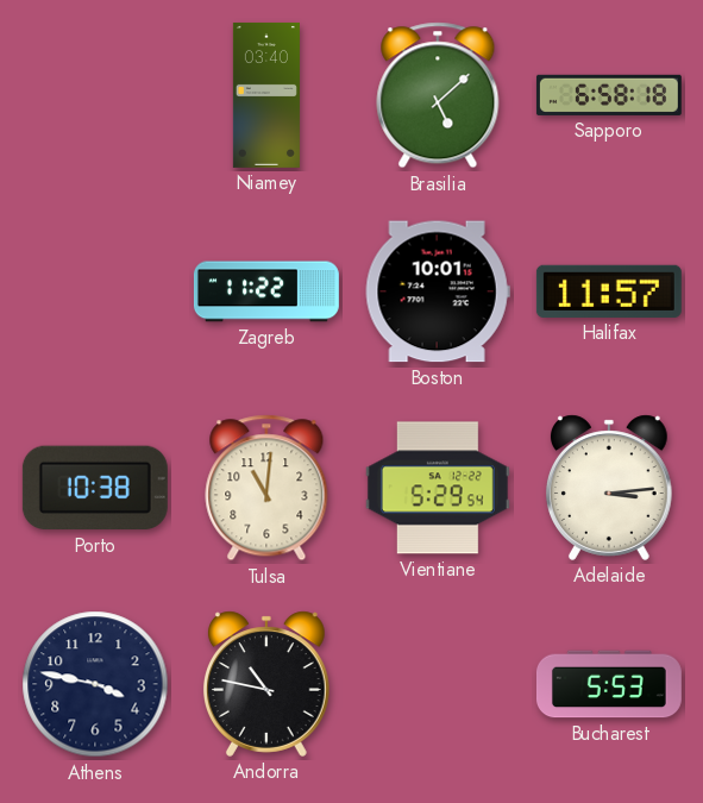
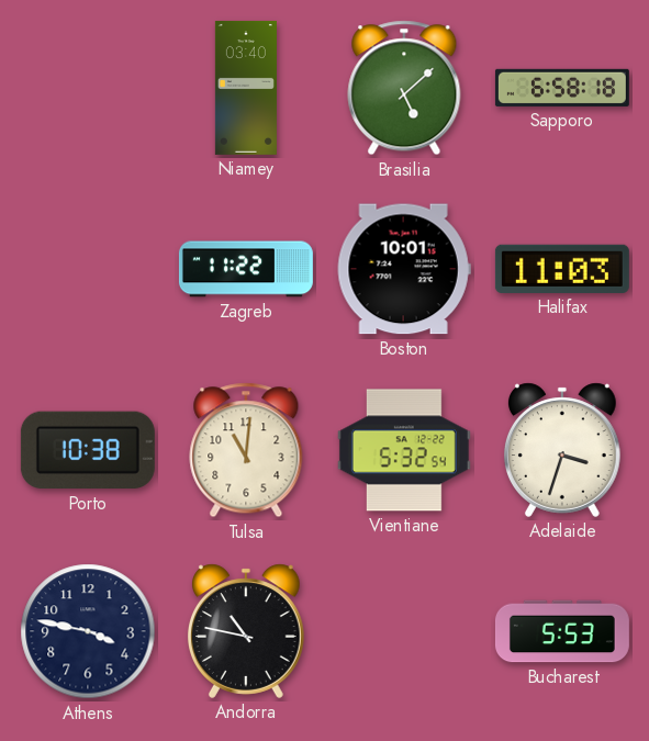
Halifax: 11:57 -> 11:03 (562, 269)
Vientiane: 5:29 -> 5:32 (404, 450)
Adelaide: 3:14 -> 3:33 (562, 450)
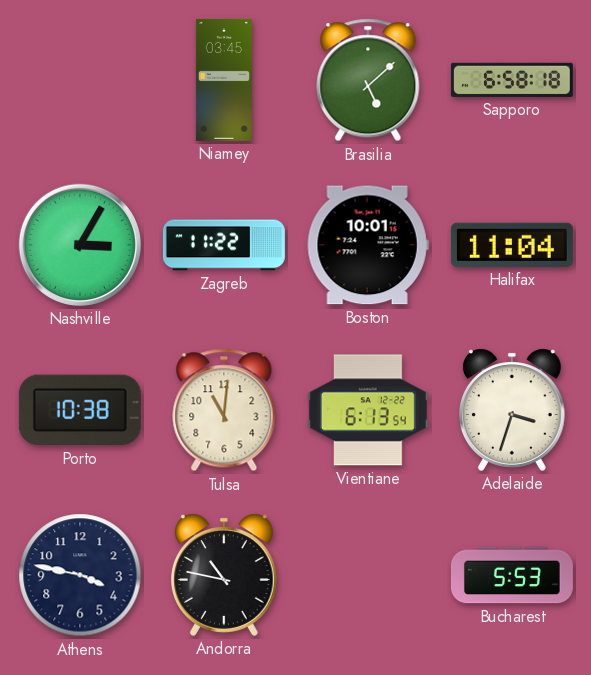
Niamey: 03:40 -> 03:45 (224, 80)
Nashville: none -> 3:05 (80, 245)
Halifax: 11:03 -> 11:04 (512, 245)
Vientiane: 5:32 -> 6:13 (368, 410)
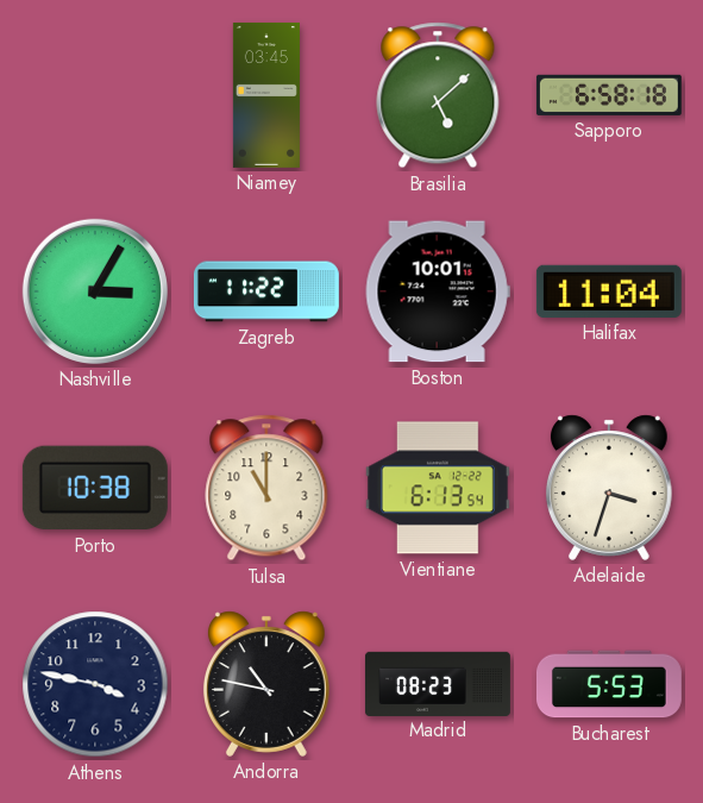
Tulsa: 11:01 -> 11:00 (266, 488)
Madrid: none -> 08:23 (438, 683)
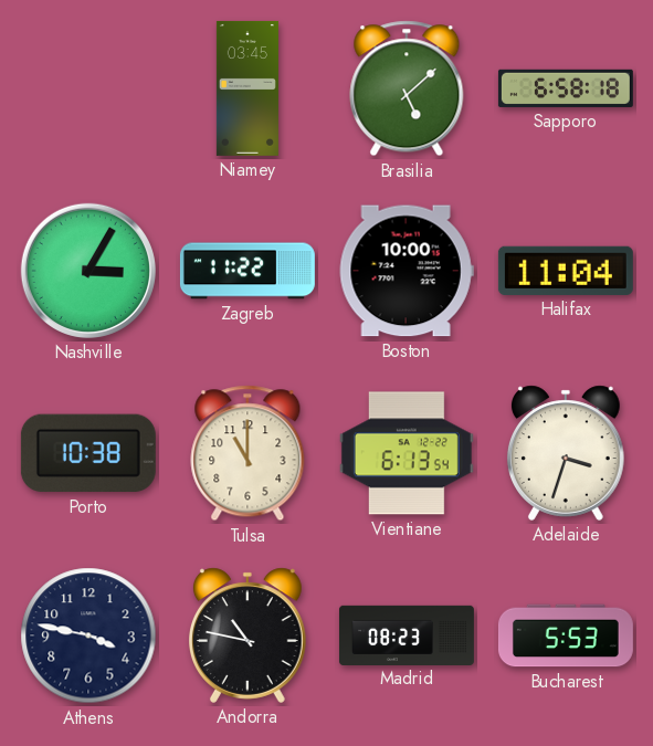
Boston: 10:01 -> 10:00 (407, 271)
